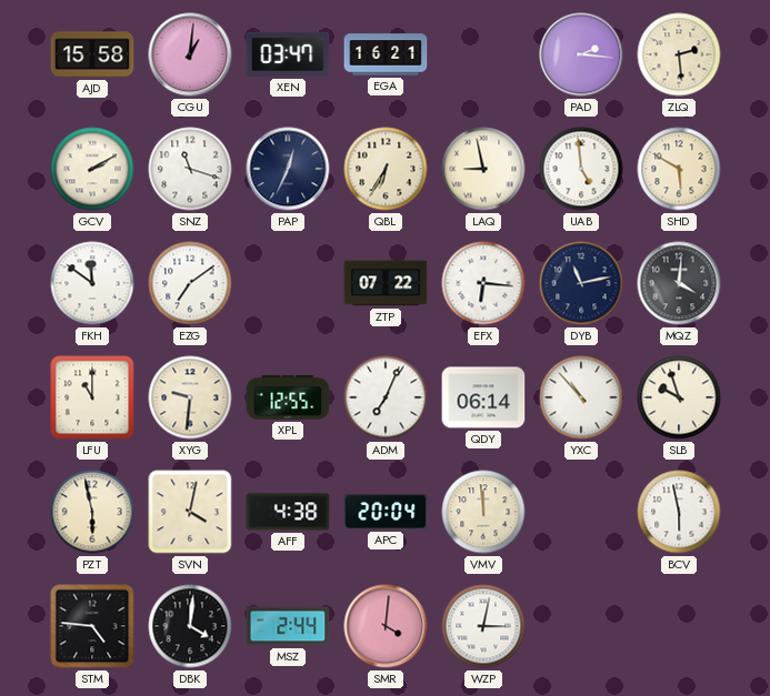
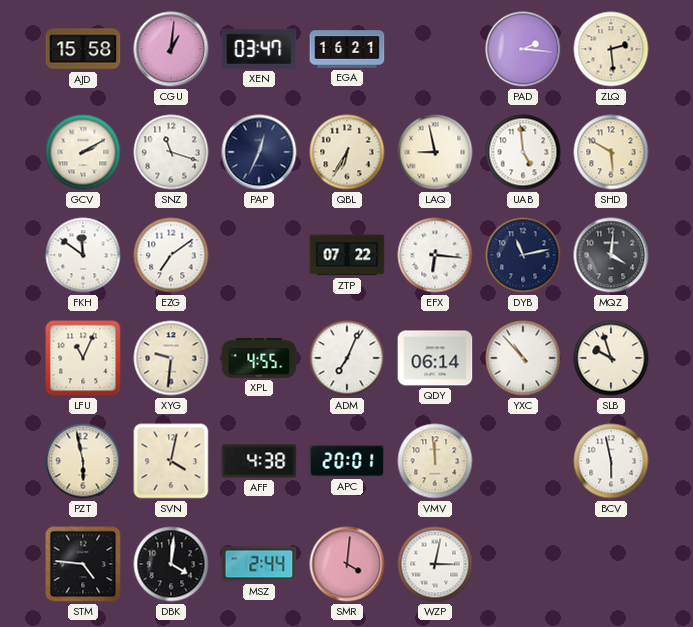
LFU: 11:00 -> 11:04 (83, 358)
XPL: 12:55 -> 4:55 (259, 358)
APC: 20:04 -> 20:01 (347, 461)
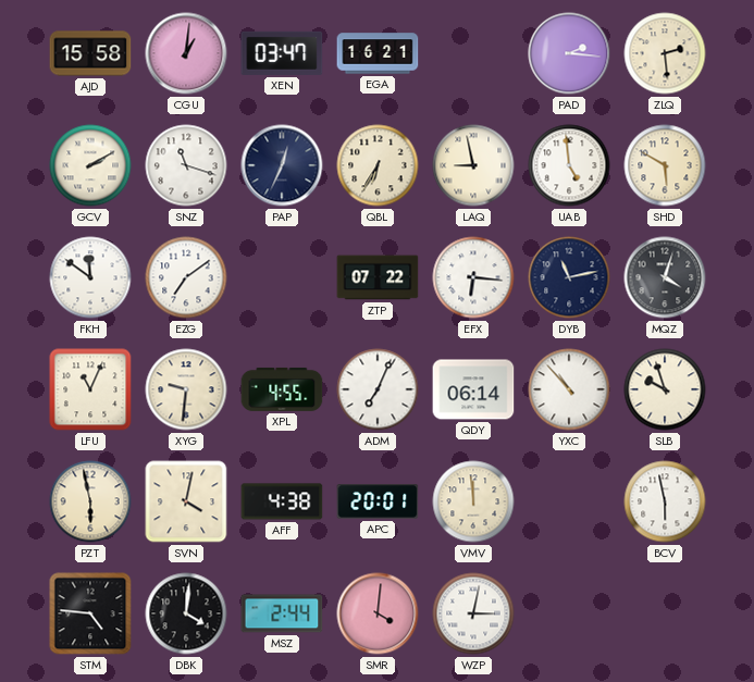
MQZ: 4:01 -> 4:03 (665, 277)
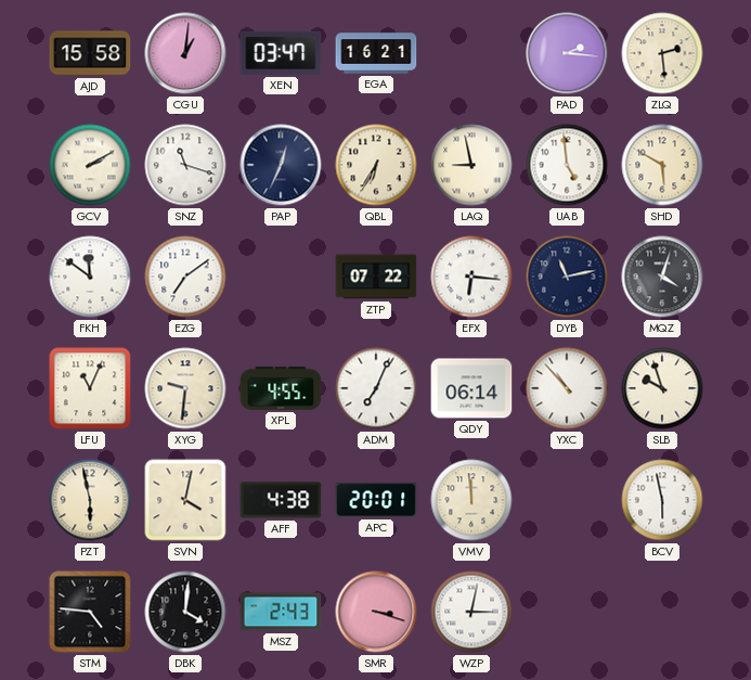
MSZ: 2:44 -> 2:43 (281, 612)
SMR: 4:01 -> 3:18 (376, 612)
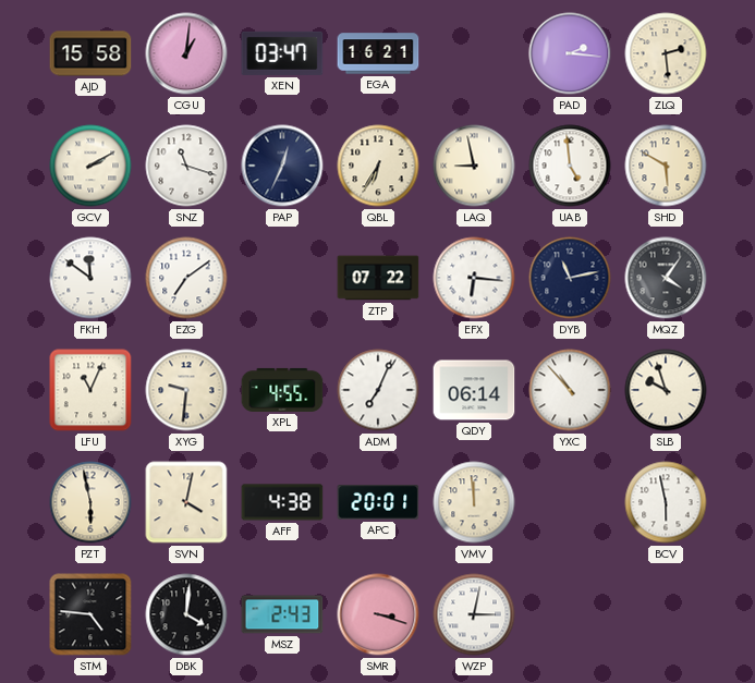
MQZ: 4:03 -> 4:06 (666, 278)
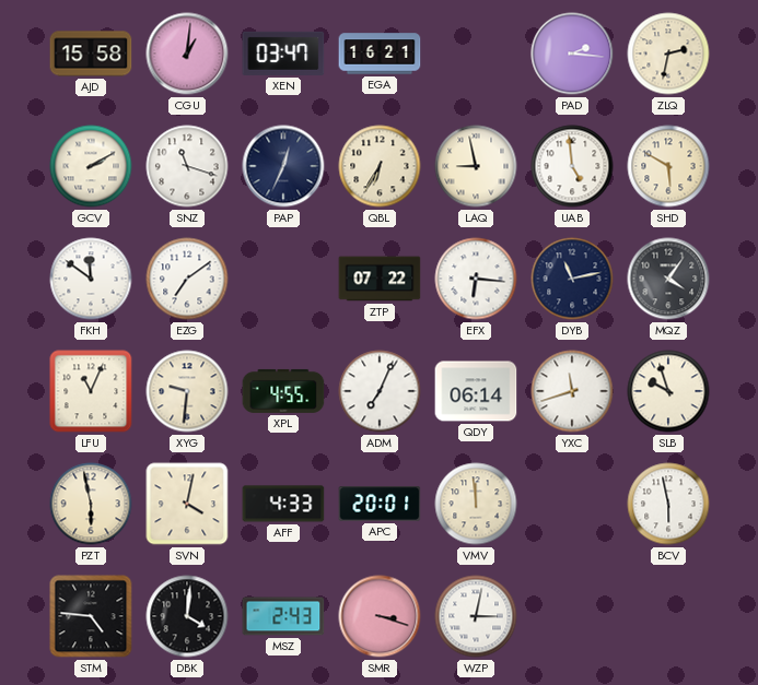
ZLQ: 2:29 -> 2:32 (668, 54)
YXC: 10:53 -> 11:42 (572, 391)
AFF: 4:38 -> 4:33 (283, 504)
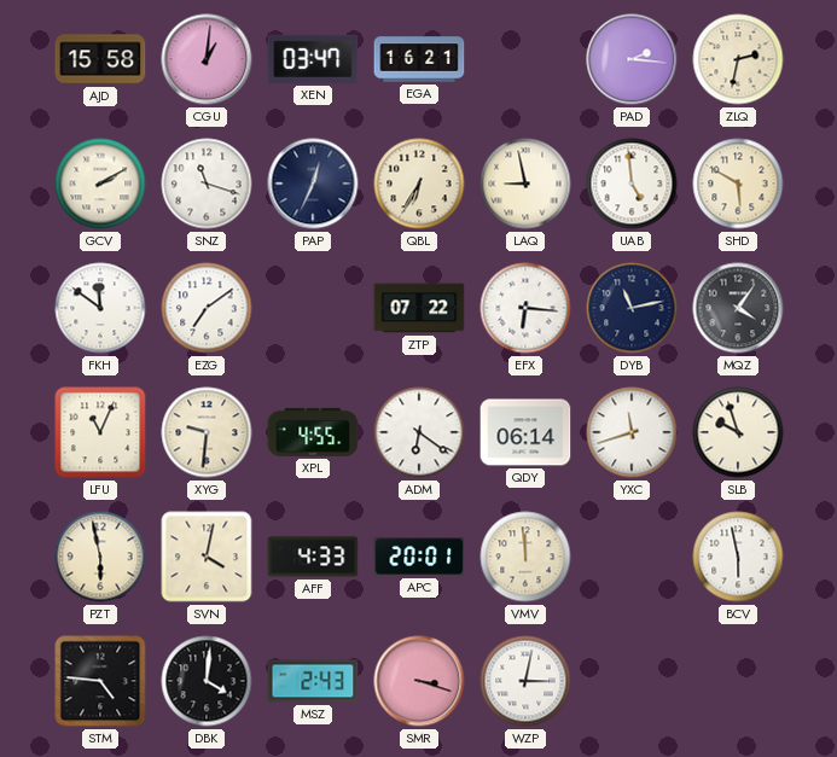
ADM: 7:04 -> 6:21 (419, 432)
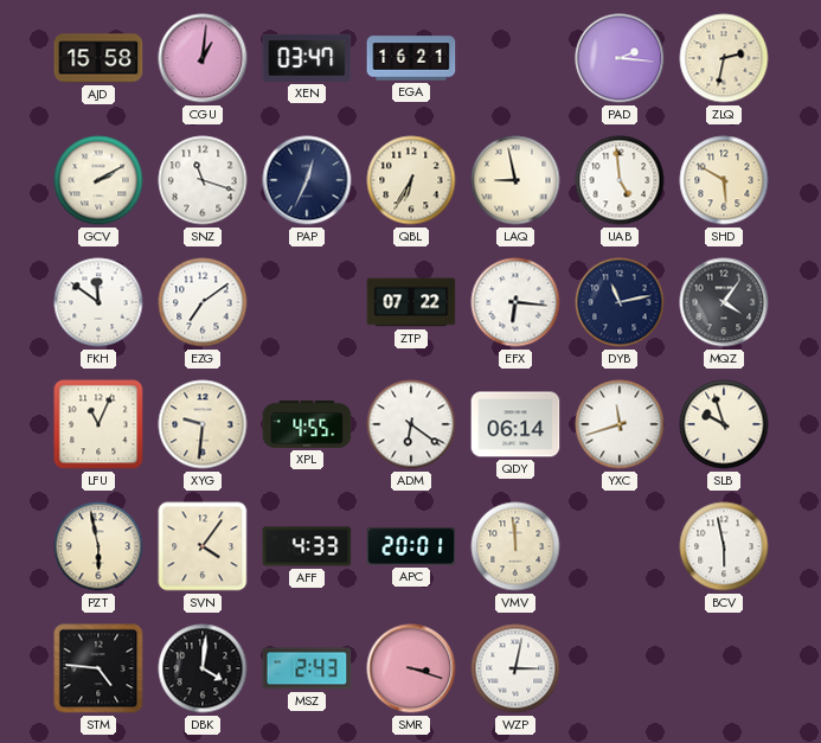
SVN: 4:02 -> 4:06 (203, 546)
